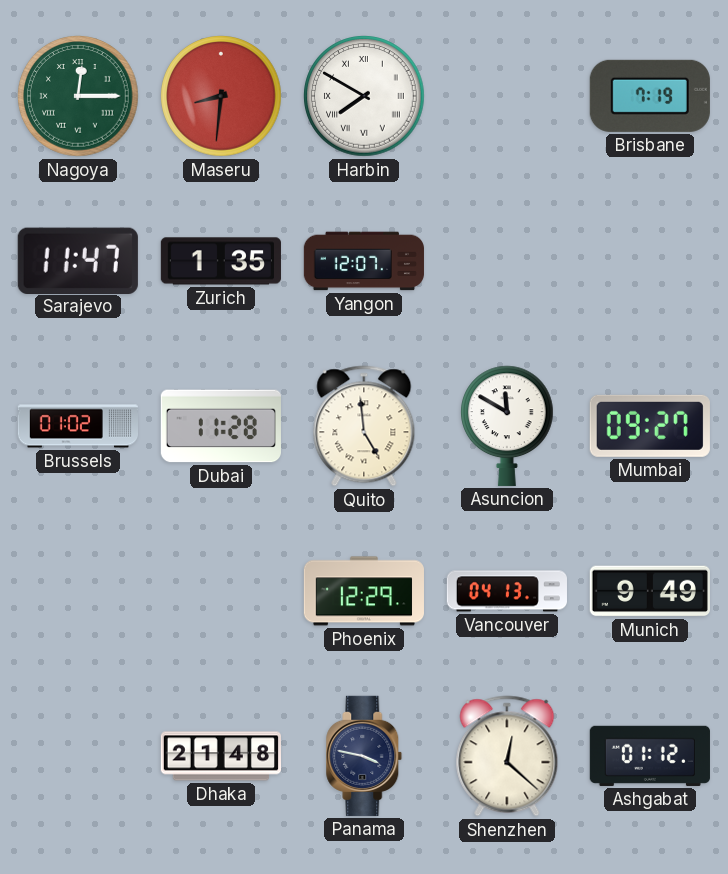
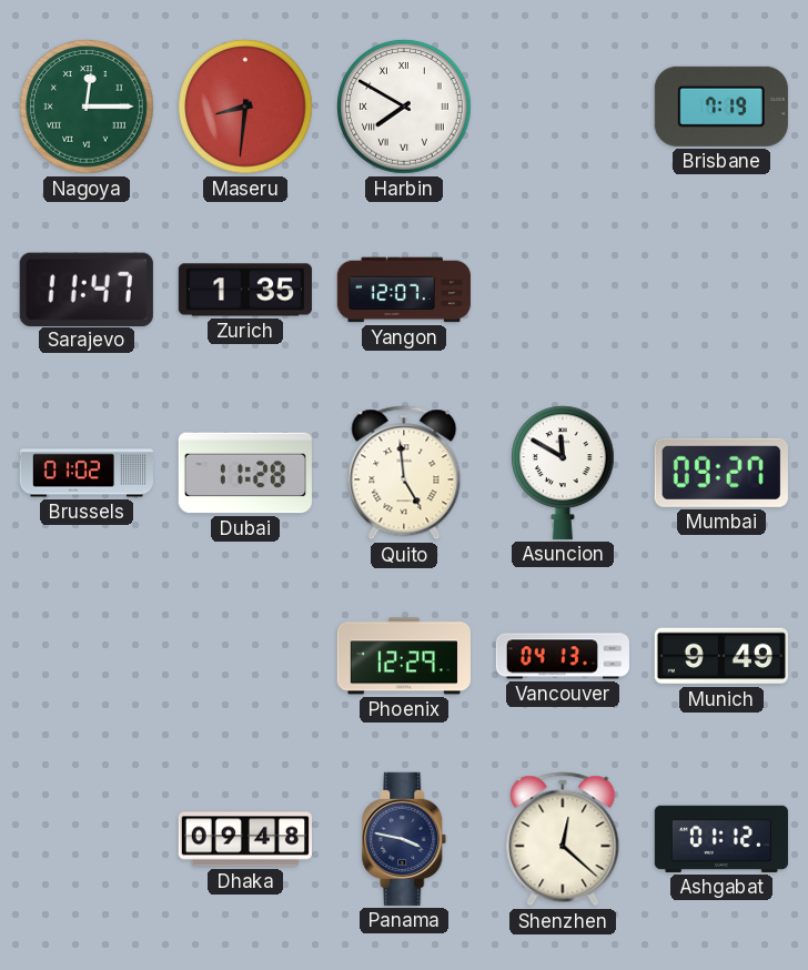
Dhaka: 21:48 -> 09:48 (244, 839)
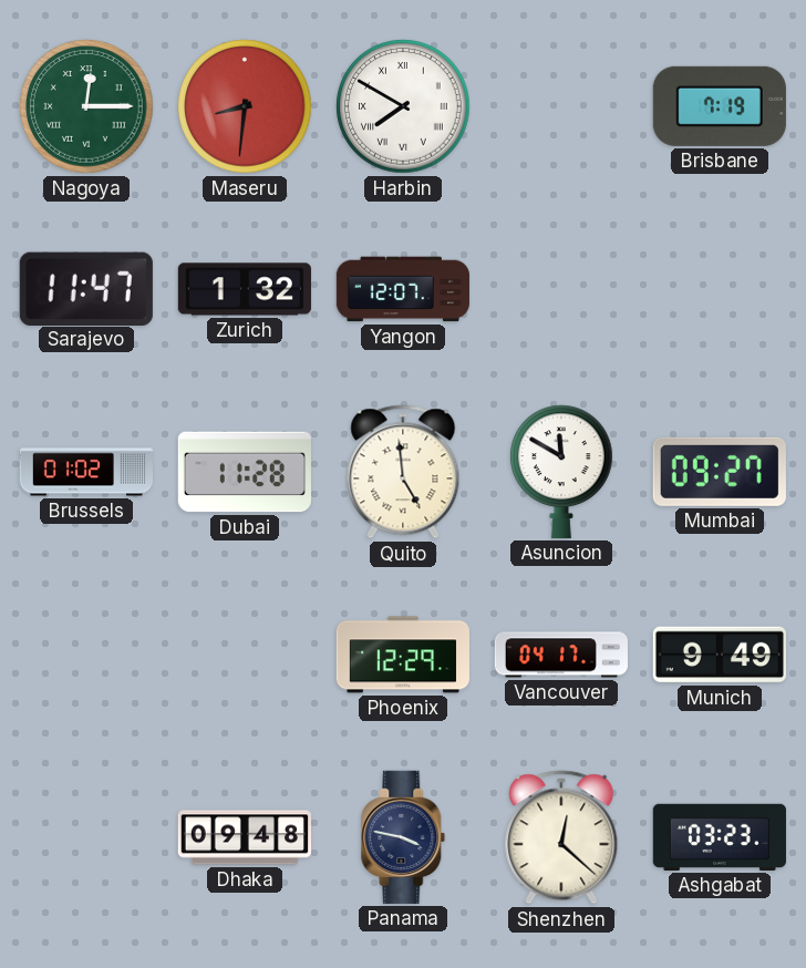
Zurich: 1:35 -> 1:32 (245, 289)
Vancouver: 04:13 -> 04:17 (560, 655)
Ashgabat: 01:12 -> 03:23 (720, 837)
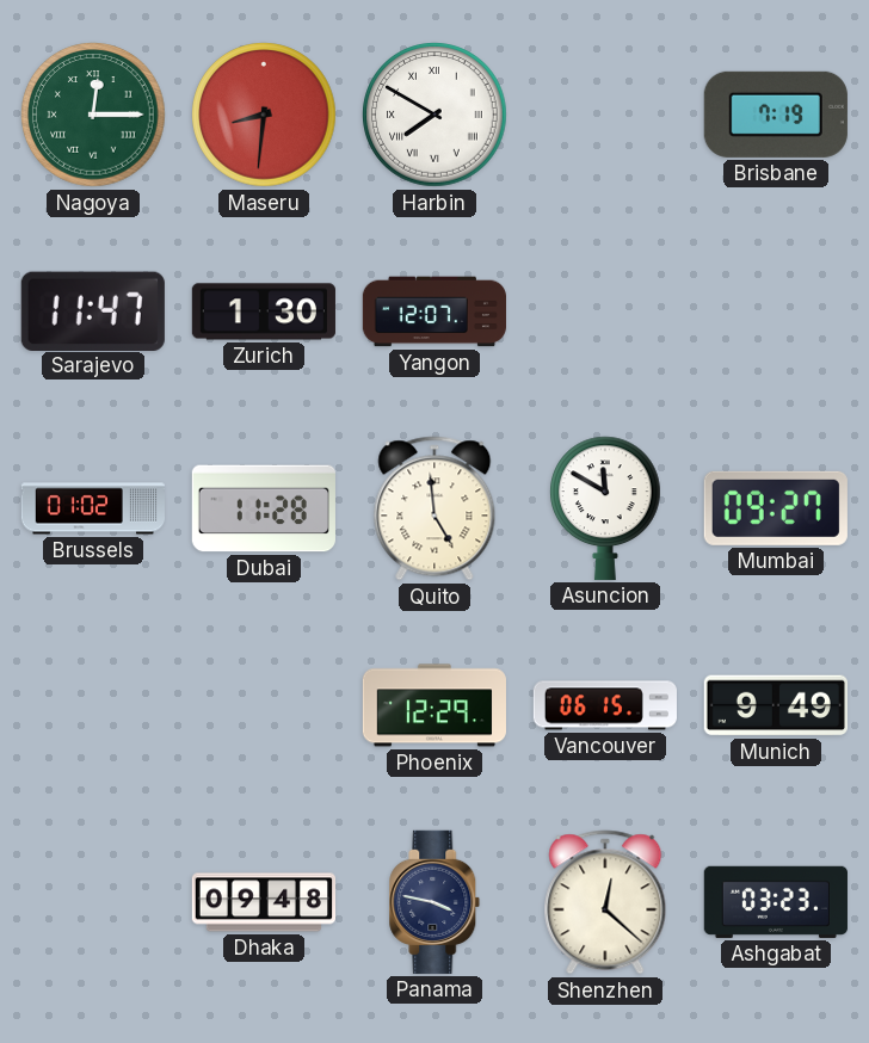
Zurich: 1:32 -> 1:30 (264, 311)
Vancouver: 04:17 -> 06:15 (604, 705)
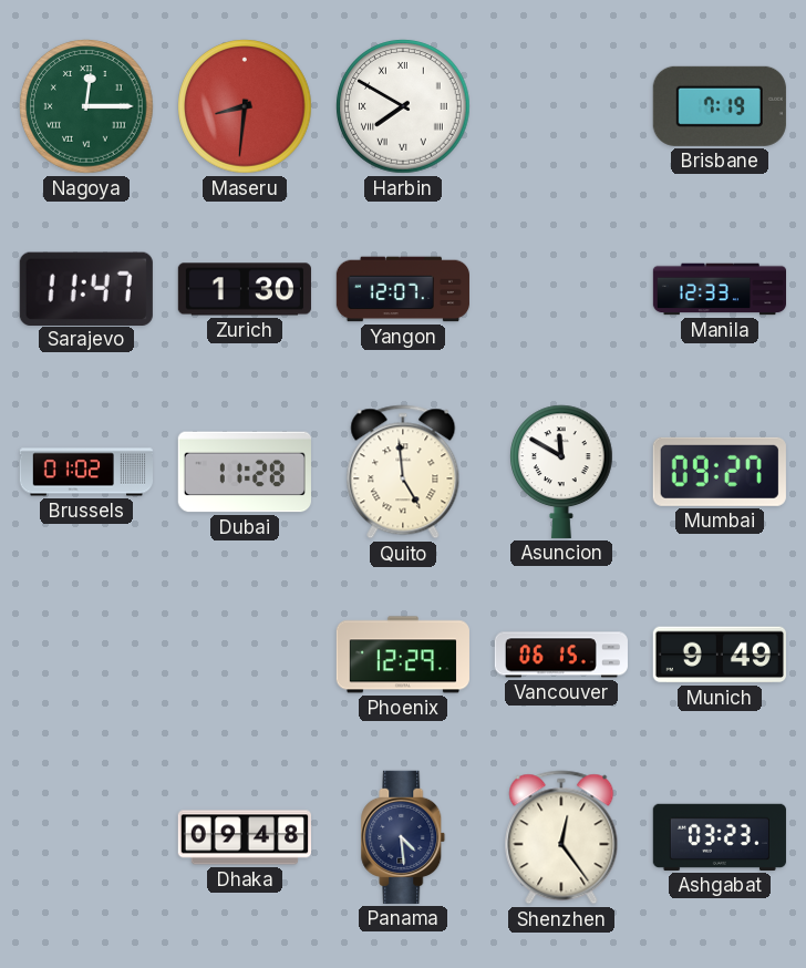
Manila: none -> 12:33 (719, 289)
Panama: 3:47 -> 4:29 (403, 837)
Shenzhen: 12:22 -> 12:24 (561, 837)
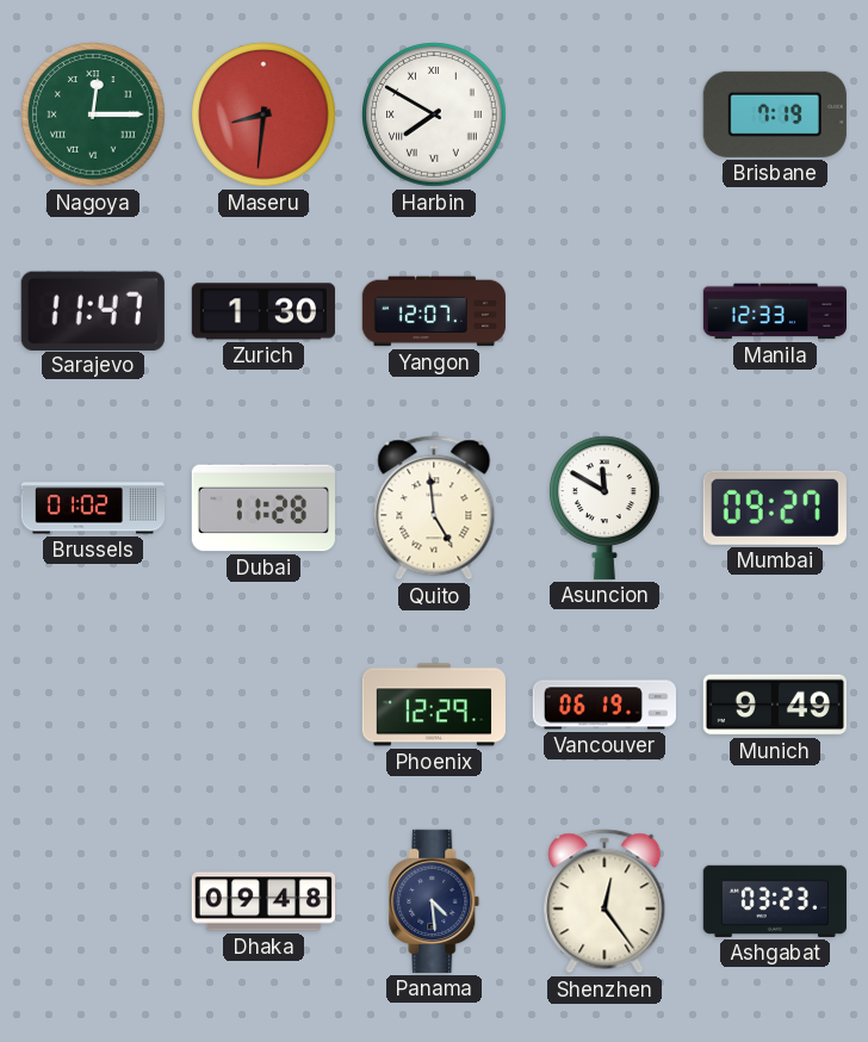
Vancouver: 06:15 -> 06:19 (603, 705)
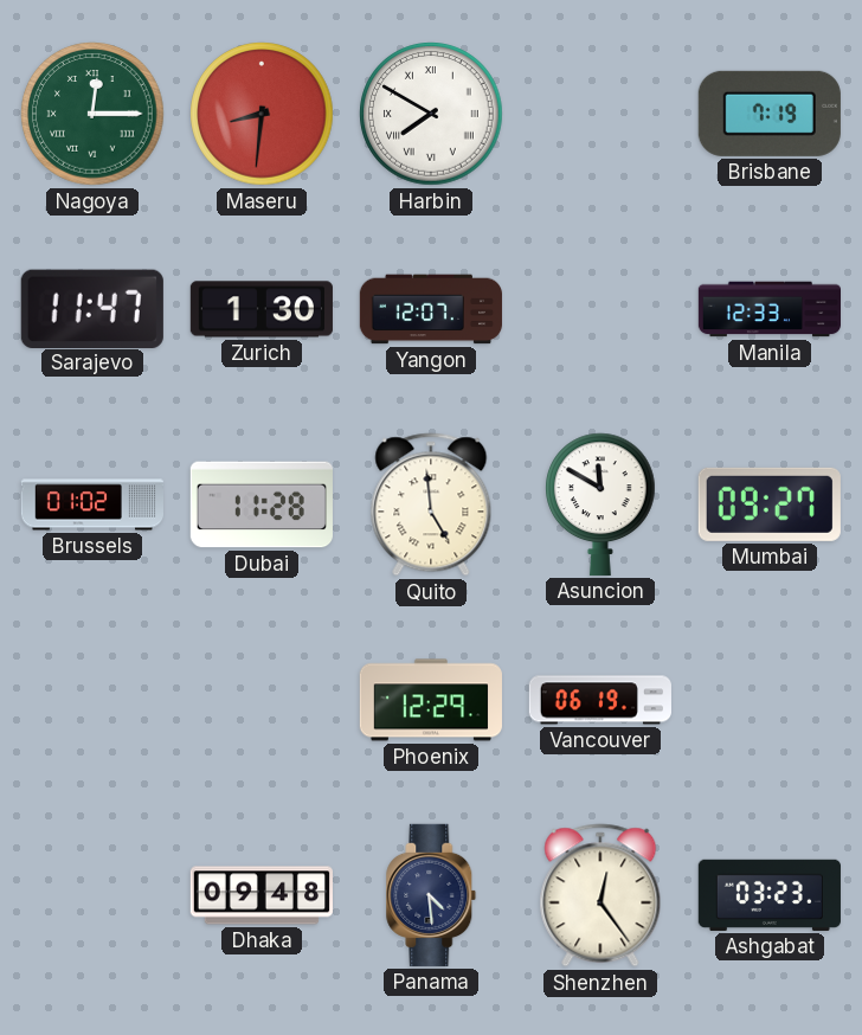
Munich: 9:49 -> none (775, 705)
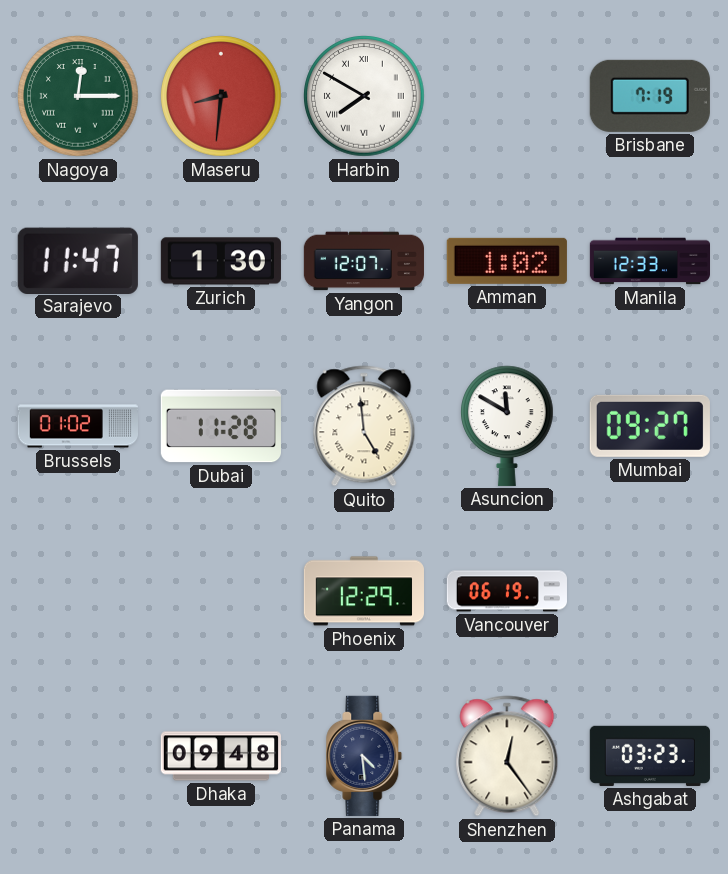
Amman: none -> 1:02 (507, 261)
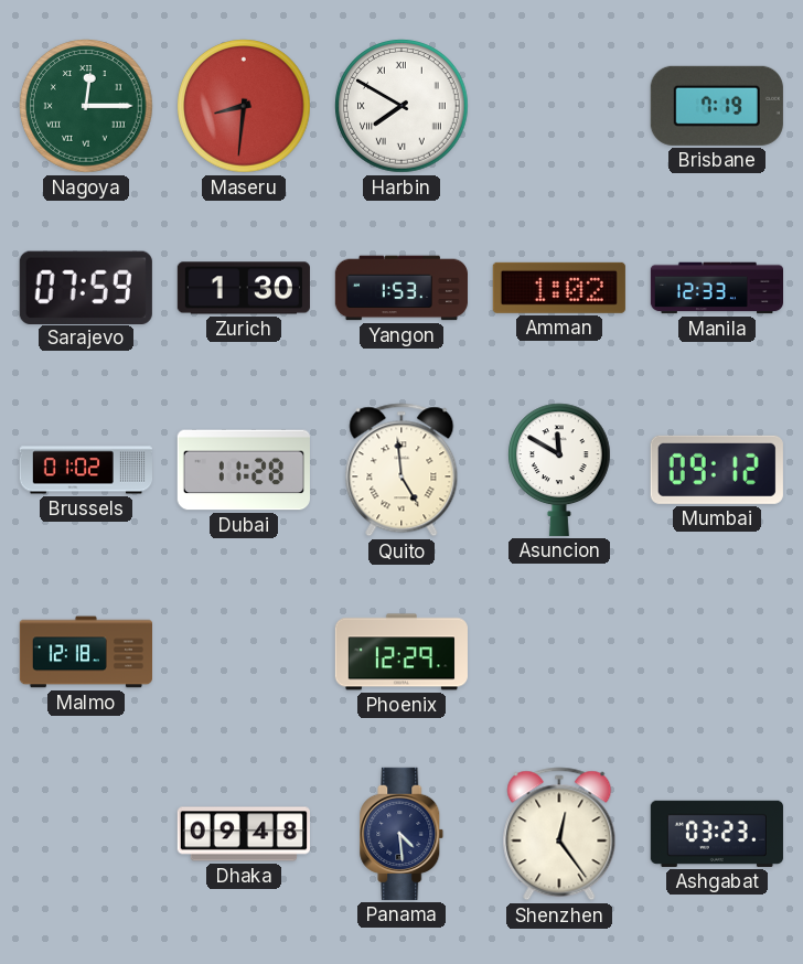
Sarajevo: 11:47 -> 07:59 (86, 287)
Yangon: 12:07 -> 1:53 (400, 288)
Mumbai: 09:27 -> 09:12 (717, 470)
Malmo: none -> 12:18 (85, 652)
Vancouver: 06:19 -> none (506, 591)
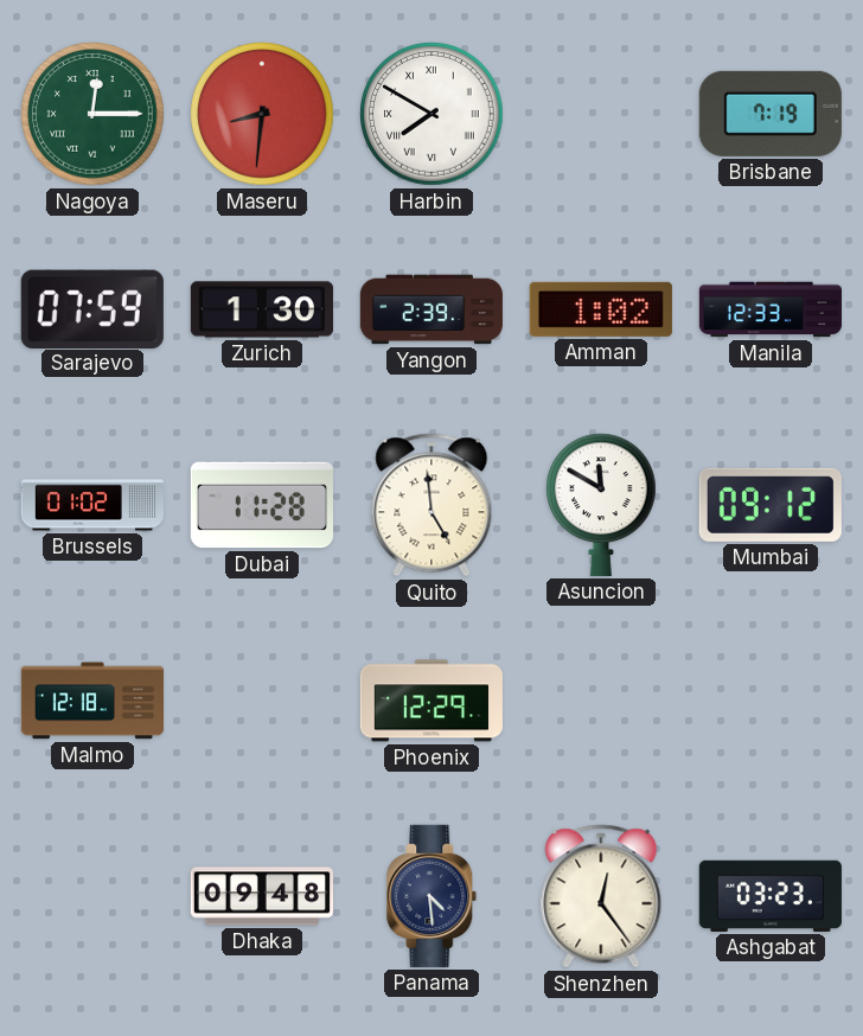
Yangon: 1:53 -> 2:39 (430, 309)
